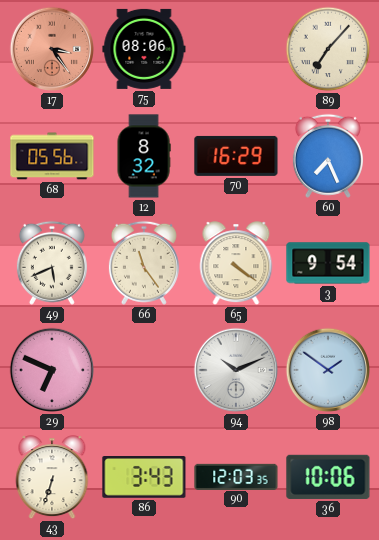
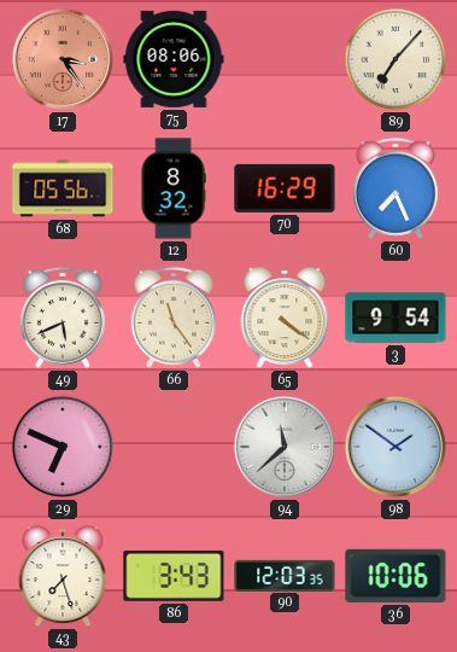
94: 10:11 -> 11:38 (285, 447)
43: 6:33 -> 7:27 (63, 577)
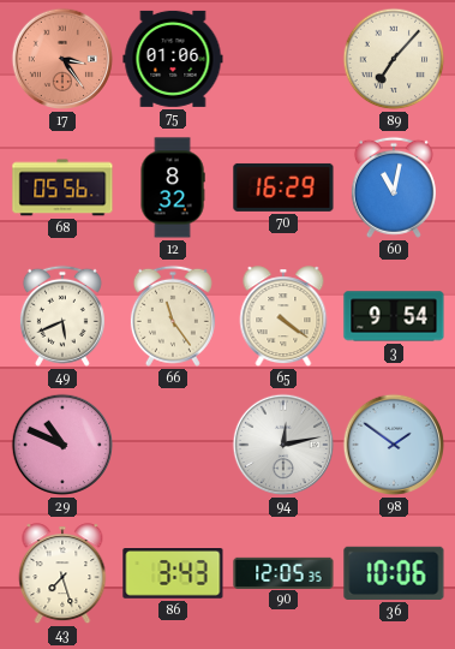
75: 08:06 -> 01:06 (173, 59)
60: 7:26 -> 11:02 (394, 187)
29: 6:49 -> 10:49 (62, 445)
94: 11:38 -> 12:13 (283, 445)
90: 12:03 -> 12:05 (283, 572)
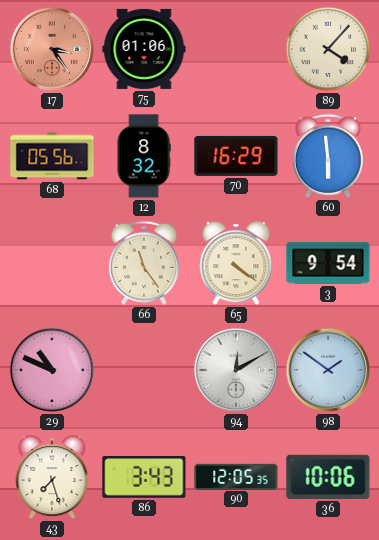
89: 7:07 -> 4:07 (328, 49)
60: 11:02 -> 5:59 (328, 156)
49: 5:41 -> none (62, 316)
94: 12:13 -> 12:10 (236, 370)
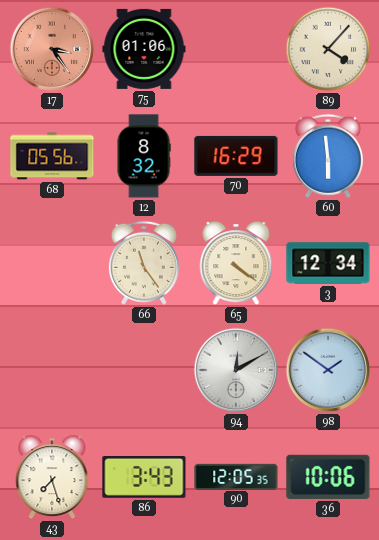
3: 9:54 -> 12:34 (328, 263)
29: 10:49 -> none (52, 370)
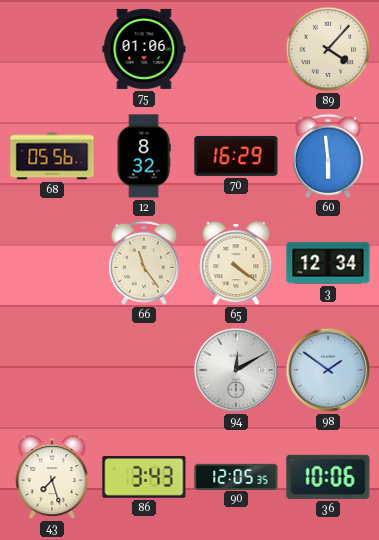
17: 3:24 -> none (52, 49)
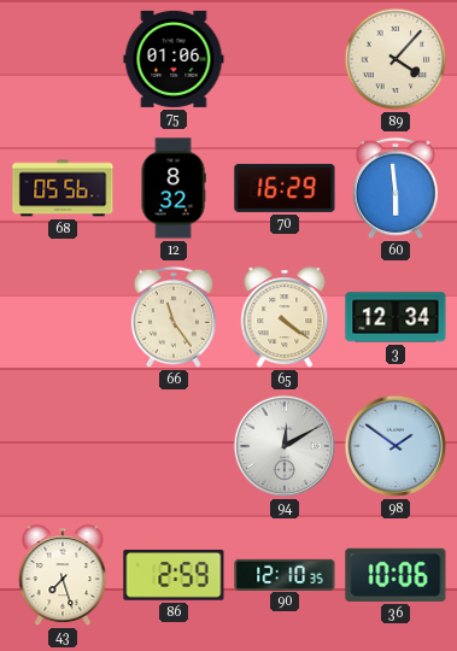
86: 3:43 -> 2:59 (174, 576)
90: 12:05 -> 12:10 (285, 574)
